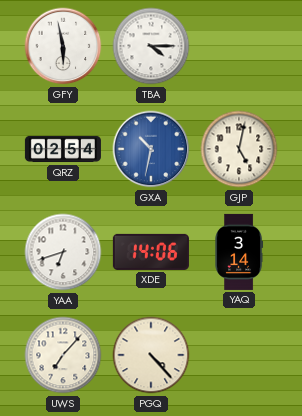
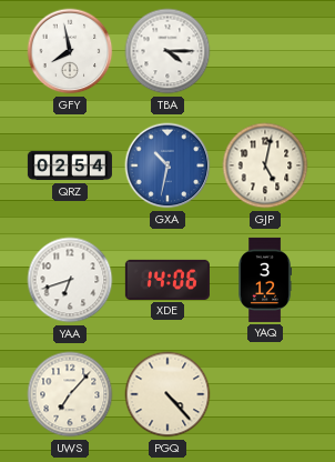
GFY: 5:58 -> 7:58 (70, 51)
YAQ: 3:14 -> 3:12 (265, 280)
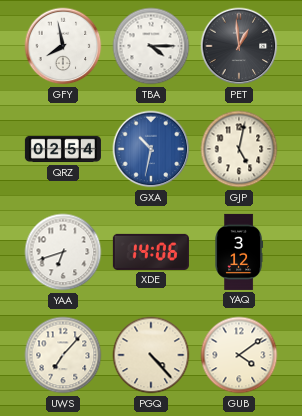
PET: none -> 12:59 (239, 46)
GUB: none -> 4:09 (239, 355)
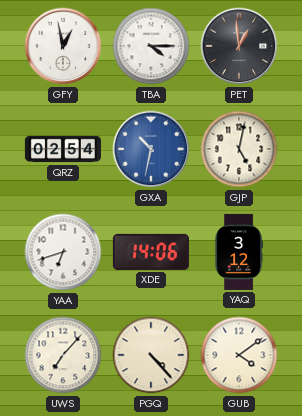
GFY: 7:58 -> 12:58 (63, 46)
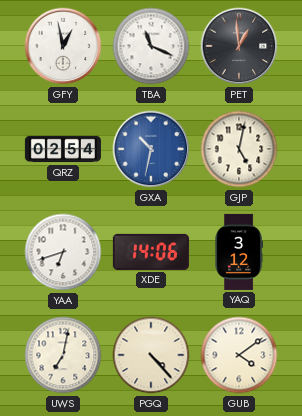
TBA: 4:15 -> 11:19 (151, 46)
UWS: 7:07 -> 7:02 (63, 355)
